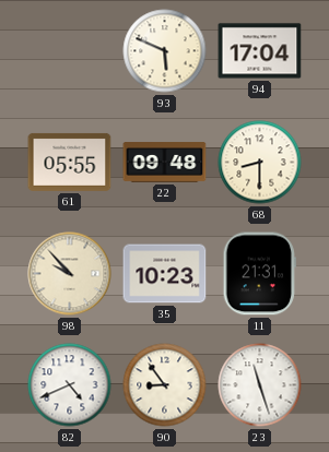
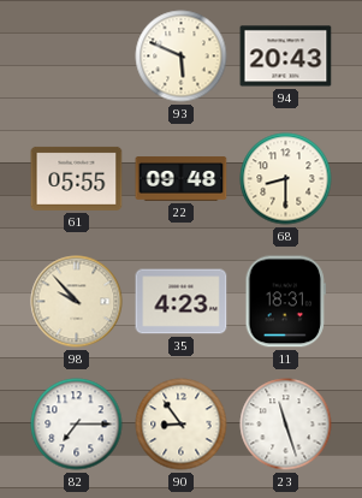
94: 17:04 -> 20:43 (286, 57)
35: 10:23 -> 4:23 (182, 302)
11: 21:31 -> 18:31 (285, 302)
82: 4:41 -> 7:15 (77, 425)
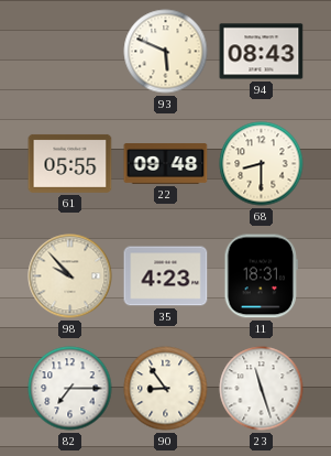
94: 20:43 -> 08:43 (262, 52)
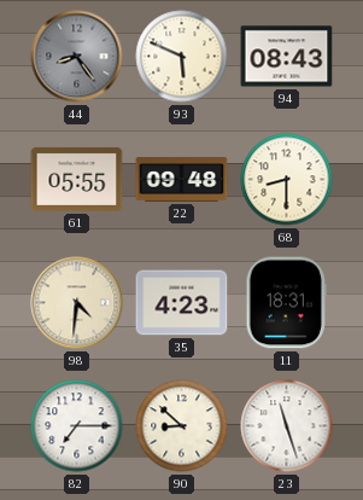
44: none -> 8:24 (77, 57)
98: 9:53 -> 4:31 (77, 303)
90: 8:54 -> 8:52 (182, 426)
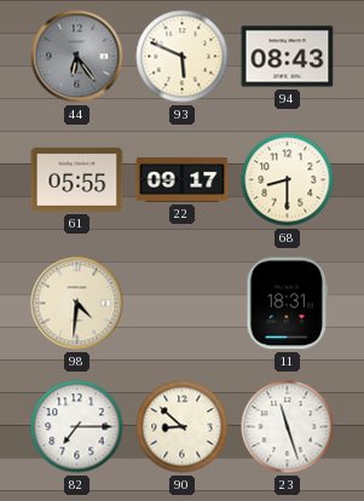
44: 8:24 -> 6:24 (77, 57)
22: 09:48 -> 09:17 (183, 180)
35: 4:23 -> none (182, 303)
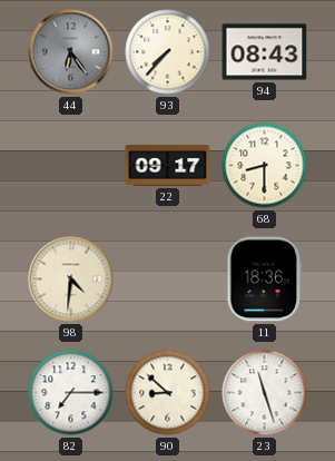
93: 5:49 -> 7:37 (168, 52)
61: 05:55 -> none (77, 179)
11: 18:31 -> 18:36 (264, 279)
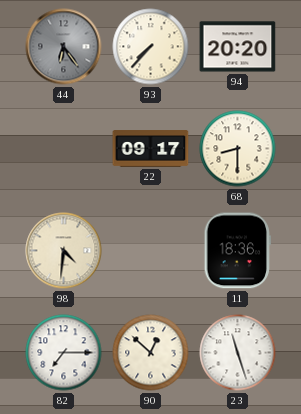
94: 08:43 -> 20:20 (238, 47)
90: 8:52 -> 12:52 (151, 353)
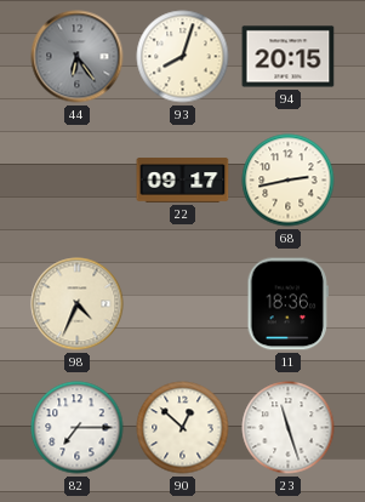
93: 7:37 -> 8:03 (183, 57)
94: 20:20 -> 20:15 (289, 57)
68: 8:30 -> 2:43 (289, 181)
98: 4:31 -> 4:34 (78, 304)
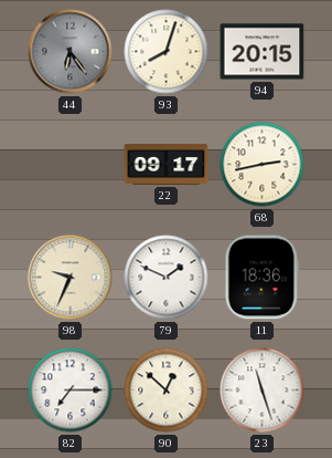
98: 4:34 -> 9:34 (71, 278)
79: none -> 1:49 (167, 278)
